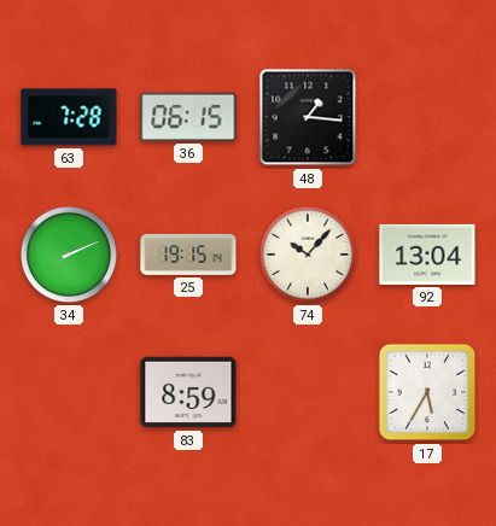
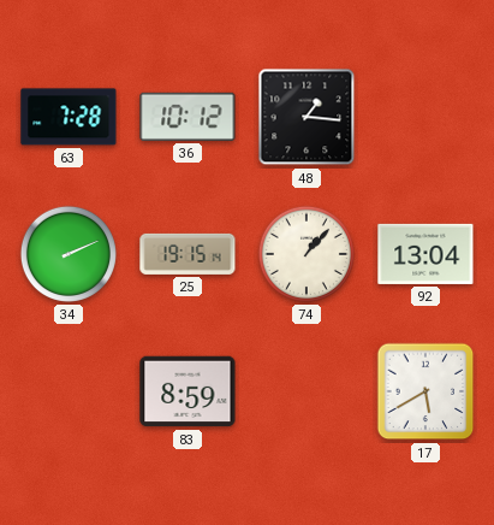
36: 06:15 -> 10:12 (188, 117)
74: 10:07 -> 1:07 (306, 254)
17: 5:35 -> 5:40 (425, 391)
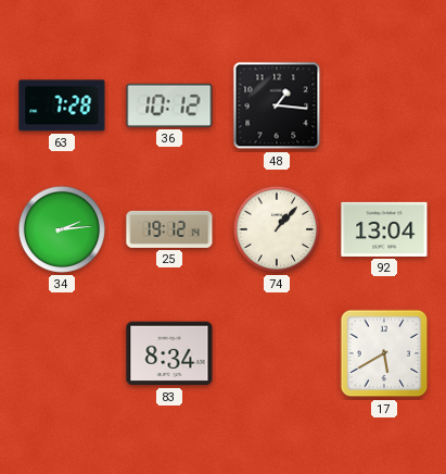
34: 2:11 -> 2:14 (62, 229)
25: 19:15 -> 19:12 (169, 229)
83: 8:59 -> 8:34 (169, 353)
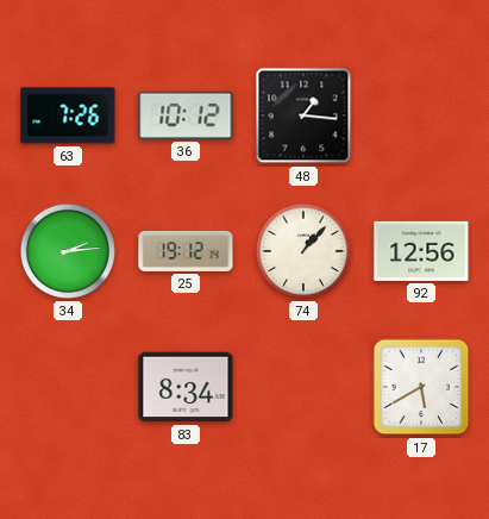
63: 7:28 -> 7:26 (68, 115)
92: 13:04 -> 12:56 (421, 251)
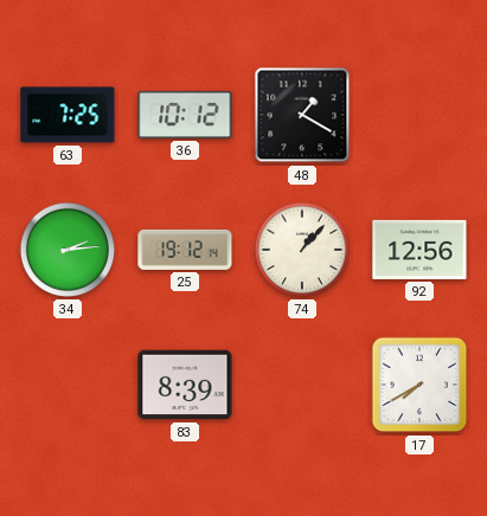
63: 7:26 -> 7:25 (68, 115)
48: 1:16 -> 1:20 (302, 115)
83: 8:34 -> 8:39 (185, 385)
17: 5:40 -> 7:40 (419, 385)
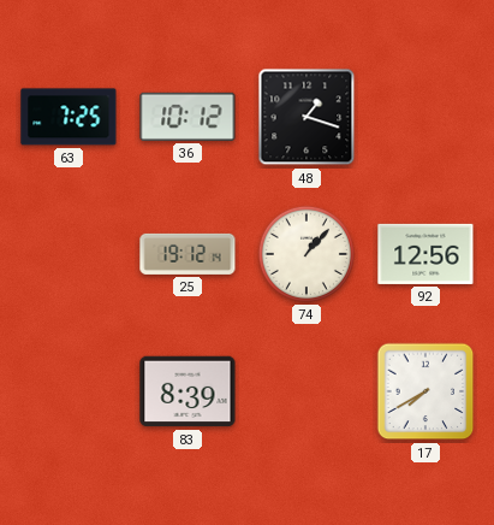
48: 1:20 -> 1:18 (306, 117)
34: 2:14 -> none (68, 250)
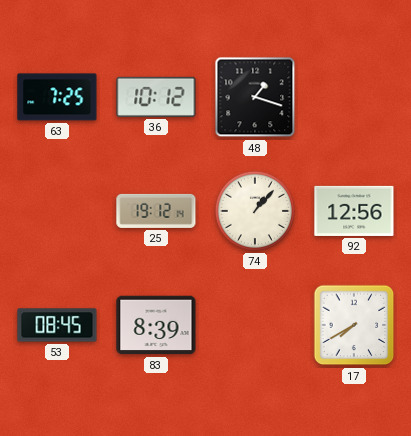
53: none -> 08:45 (57, 325)
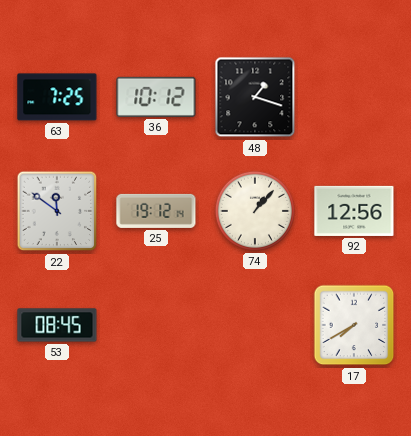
22: none -> 11:51 (57, 211)
83: 8:39 -> none (156, 325)
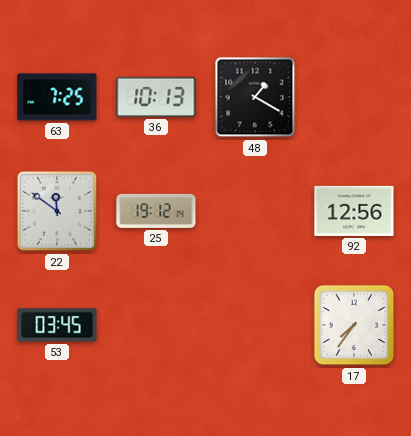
36: 10:12 -> 10:13 (156, 97)
48: 1:18 -> 1:20 (255, 97)
74: 1:07 -> none (255, 211)
53: 08:45 -> 03:45 (57, 325)
17: 7:40 -> 7:36 (354, 325)
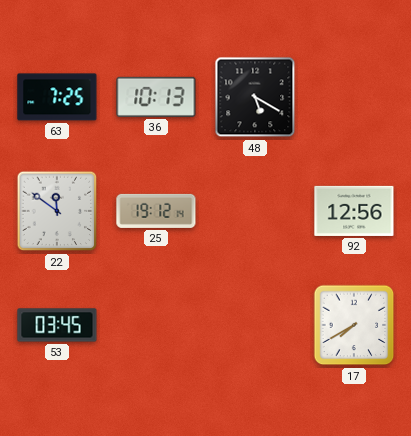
48: 1:20 -> 5:20 (255, 97)
17: 7:36 -> 7:40 (354, 325)
